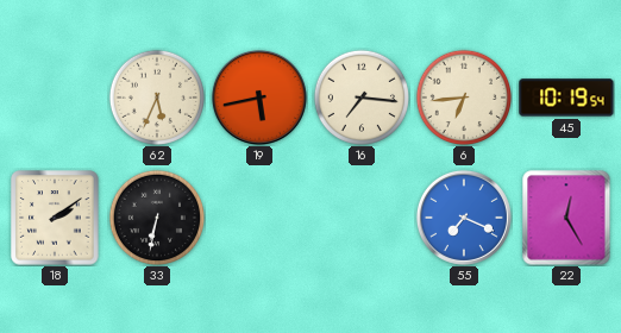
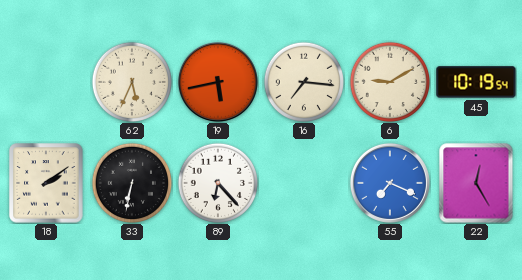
6: 6:44 -> 9:10 (389, 81)
89: none -> 6:23 (217, 182)
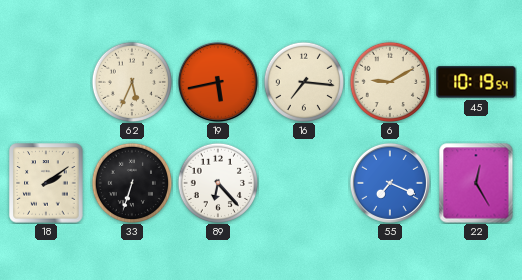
33: 6:32 -> 6:33 (131, 182)
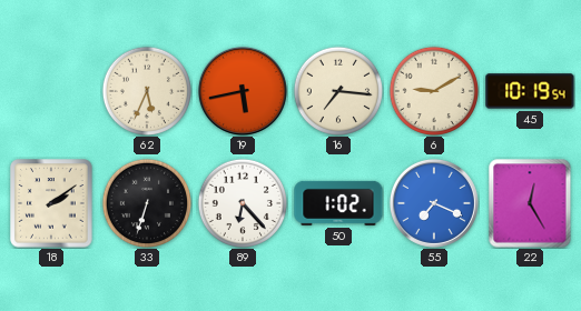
50: none -> 1:02 (338, 203)
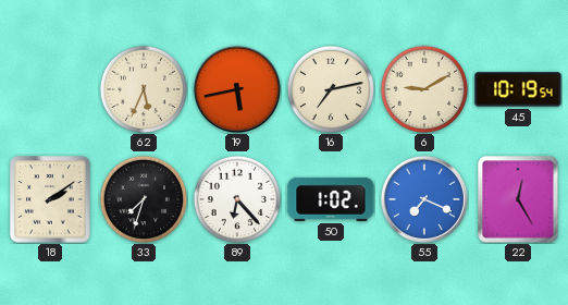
16: 7:16 -> 7:13 (330, 88)
33: 6:33 -> 7:33 (143, 198)
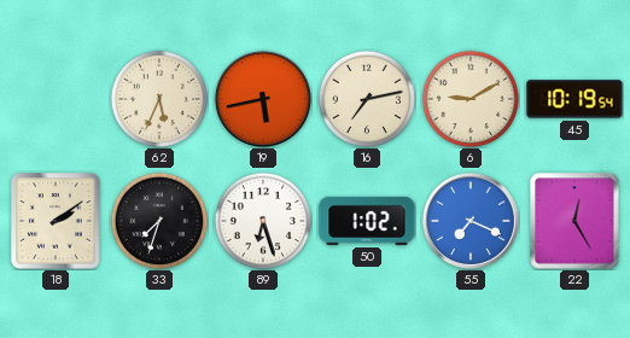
89: 6:23 -> 6:27 (262, 220)
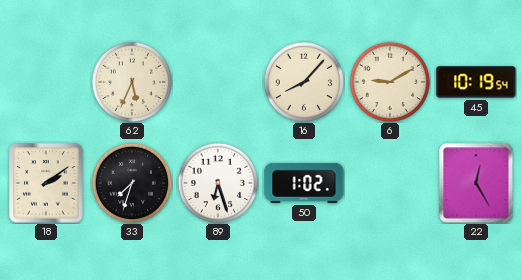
19: 5:43 -> none (263, 99)
16: 7:13 -> 8:07 (303, 81)
55: 7:19 -> none (471, 221)
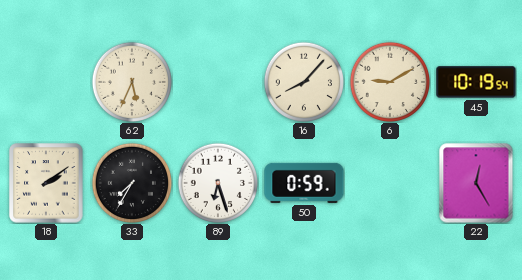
33: 7:33 -> 7:35 (131, 182)
50: 1:02 -> 0:59 (304, 183)
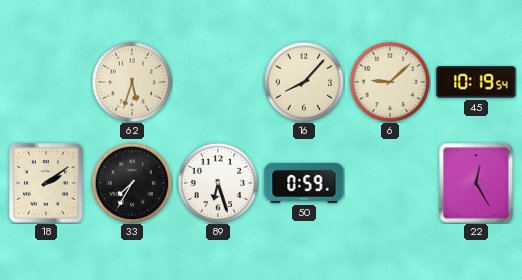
62: 5:34 -> 5:33 (131, 81)
6: 9:10 -> 9:08 (389, 81)
